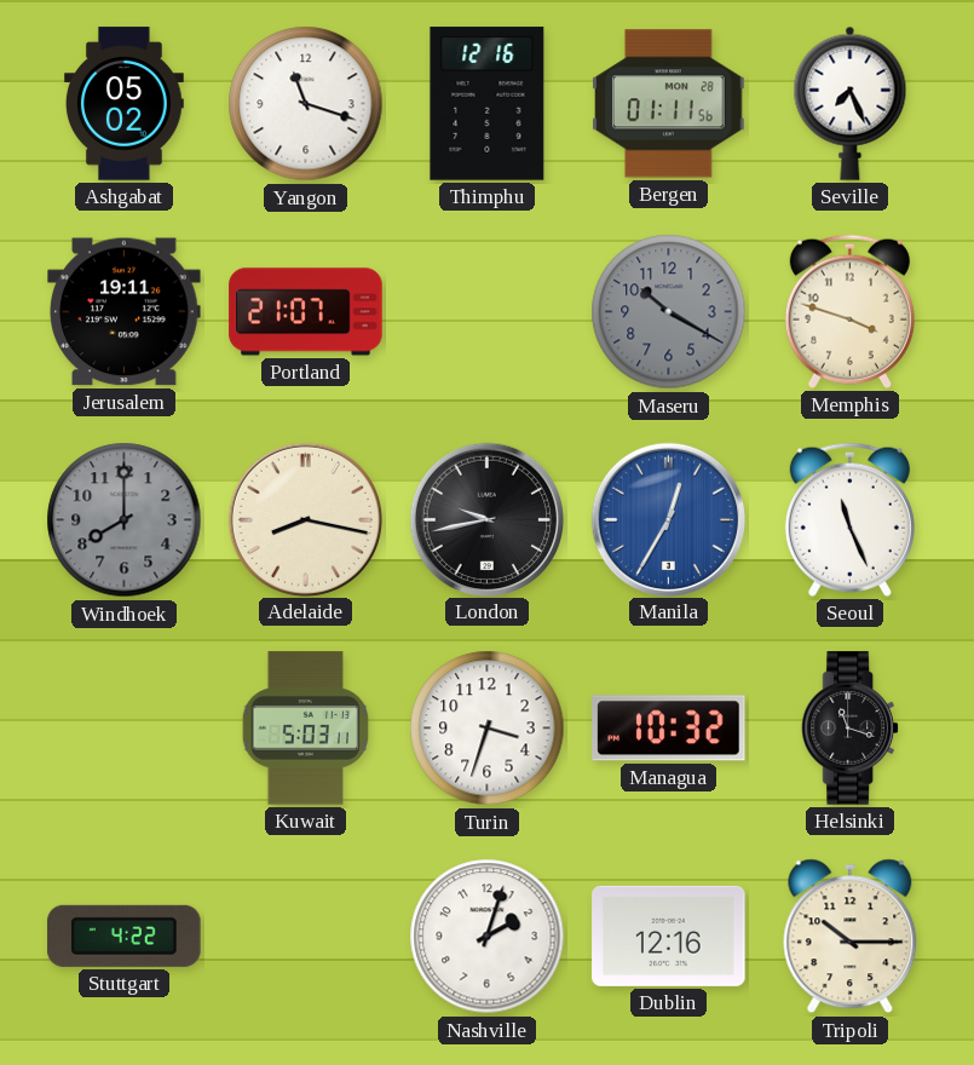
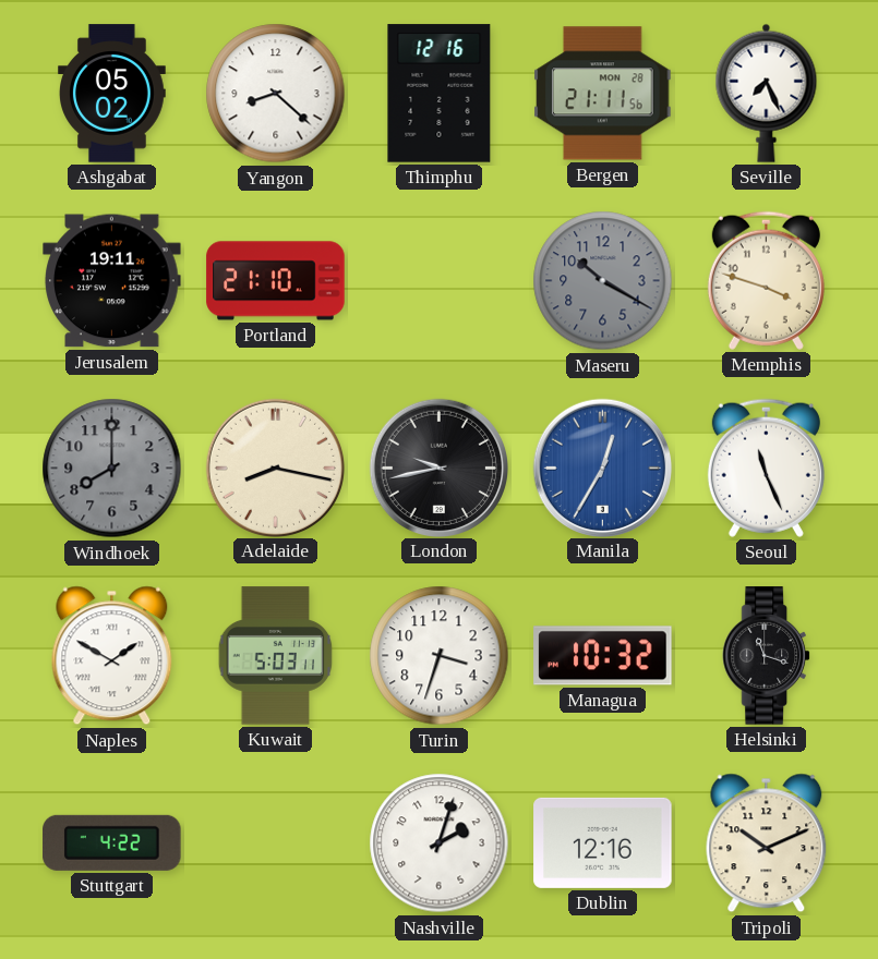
Yangon: 11:18 -> 8:22 (276, 94)
Bergen: 01:11 -> 21:11 (603, 94)
Portland: 21:07 -> 21:10 (276, 281)
Naples: none -> 1:50 (112, 656)
Tripoli: 10:15 -> 10:11 (767, 843)
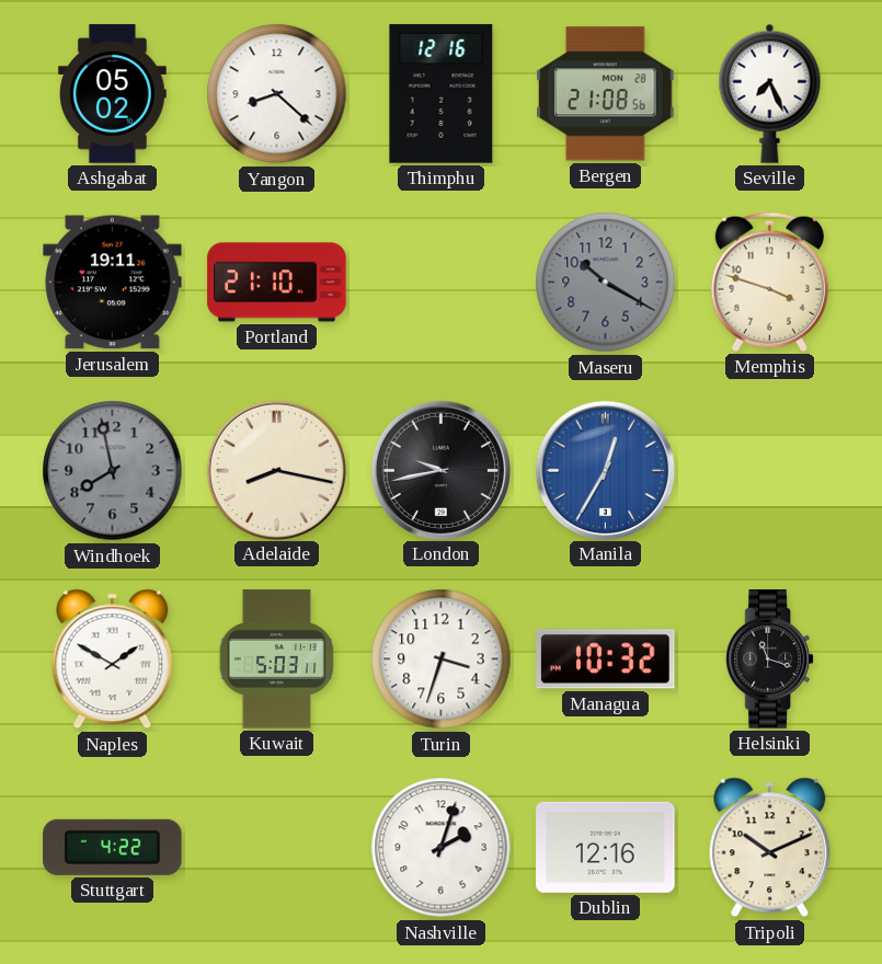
Bergen: 21:11 -> 21:08 (606, 94)
Windhoek: 8:00 -> 7:58 (113, 471)
Seoul: 11:26 -> none (766, 468)
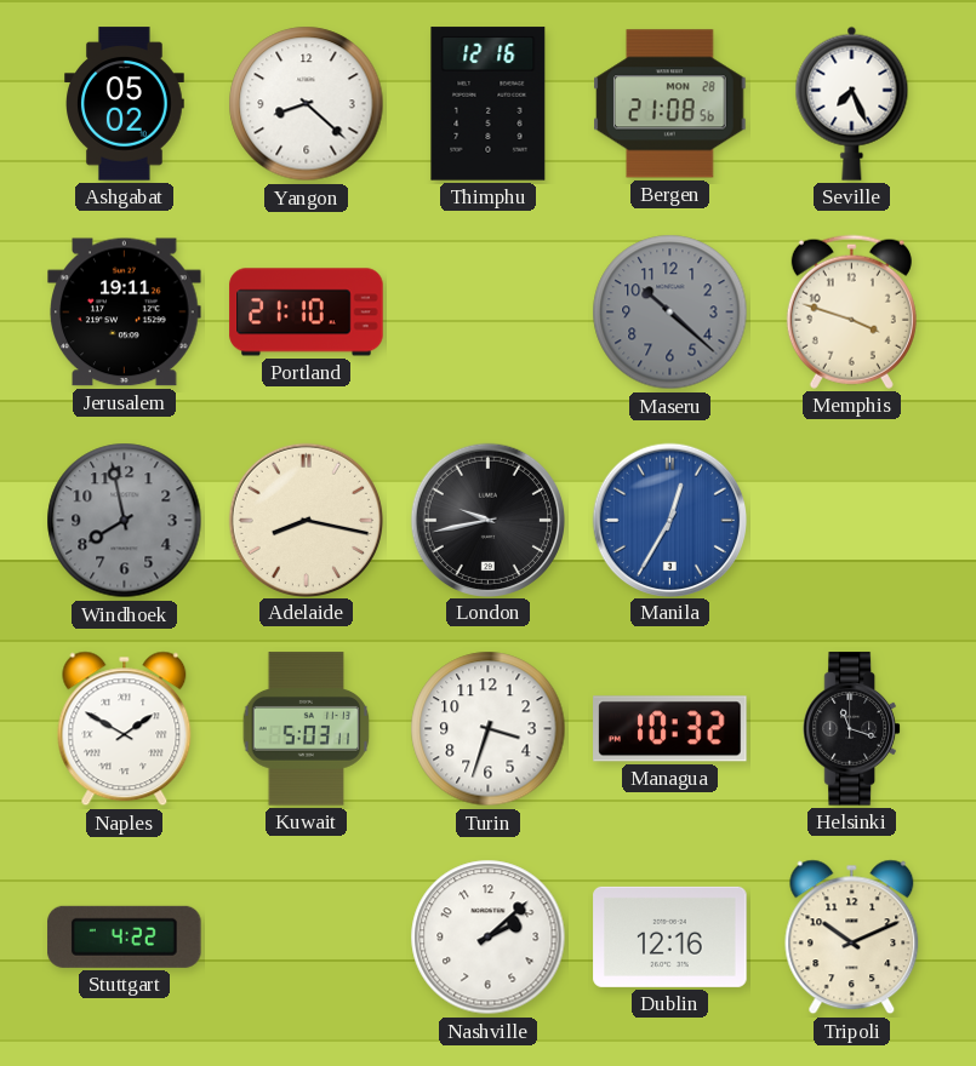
Maseru: 10:20 -> 10:22 (670, 313)
Nashville: 2:03 -> 2:08 (489, 938)
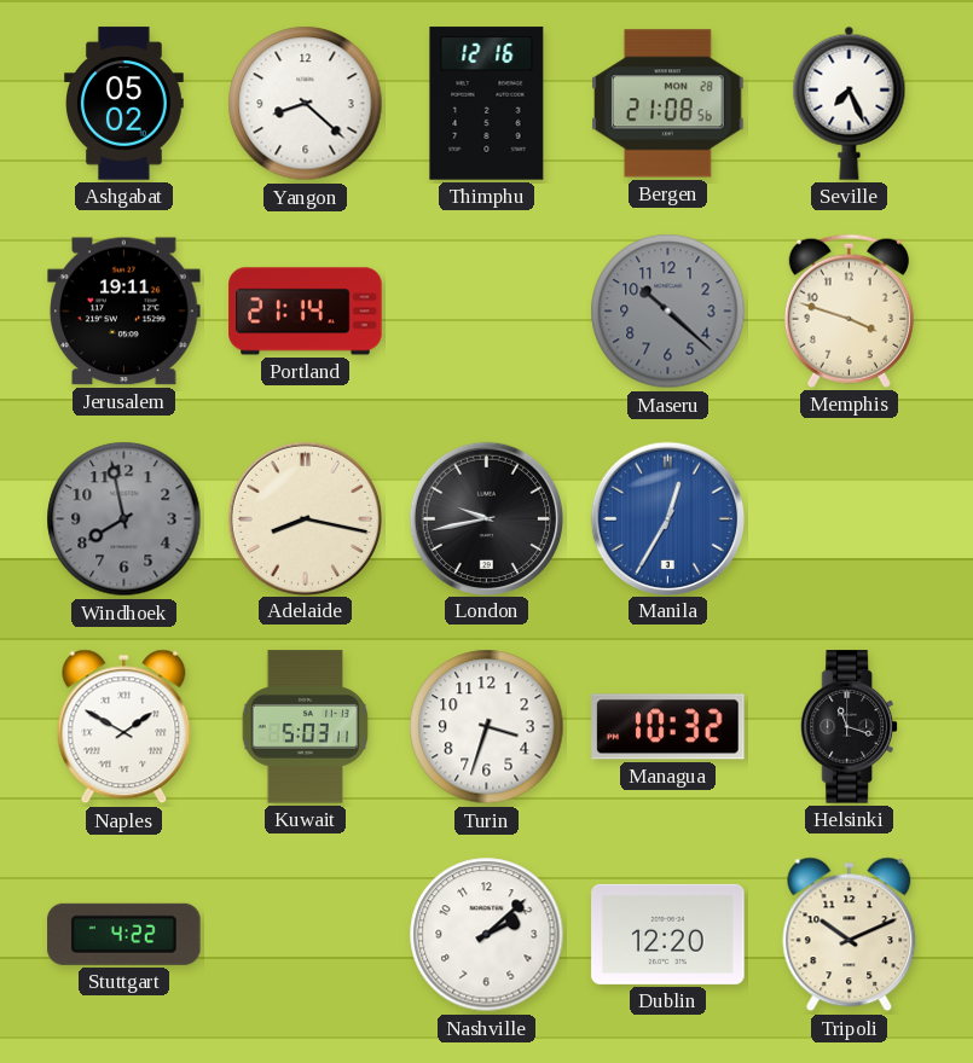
Portland: 21:10 -> 21:14 (306, 312)
Dublin: 12:16 -> 12:20 (668, 934)
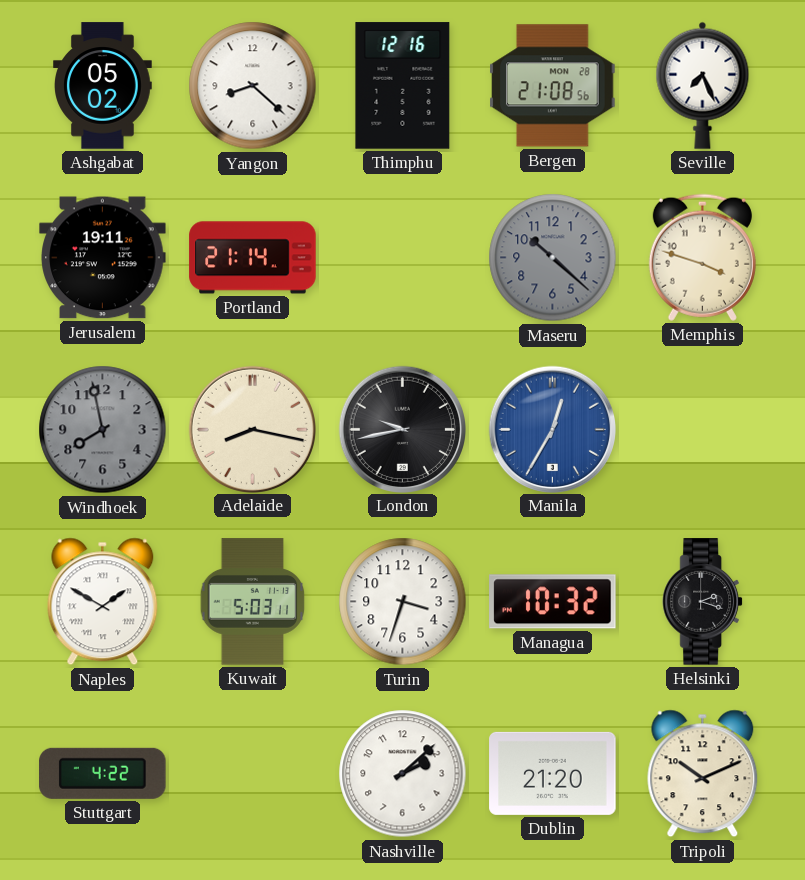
Helsinki: 11:18 -> 2:18 (702, 602)
Dublin: 12:20 -> 21:20 (553, 773)
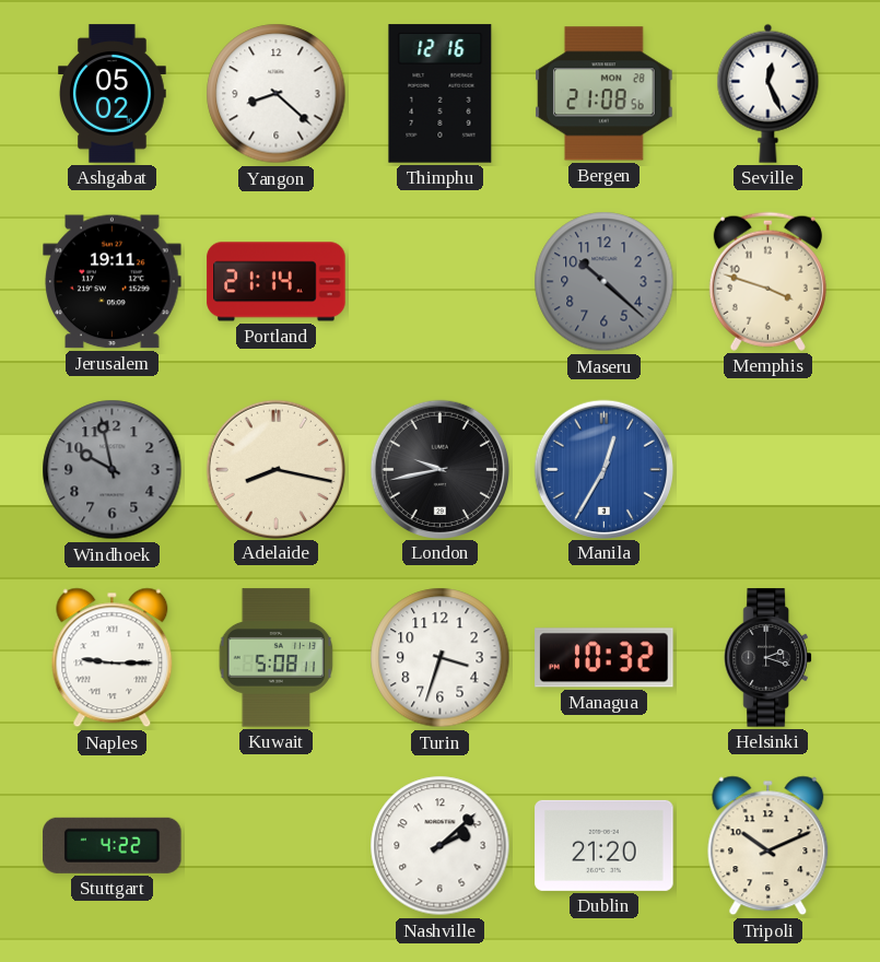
Seville: 7:26 -> 12:26 (768, 93)
Windhoek: 7:58 -> 9:58 (113, 470)
Naples: 1:50 -> 9:15 (113, 658)
Kuwait: 5:03 -> 5:08 (277, 658)
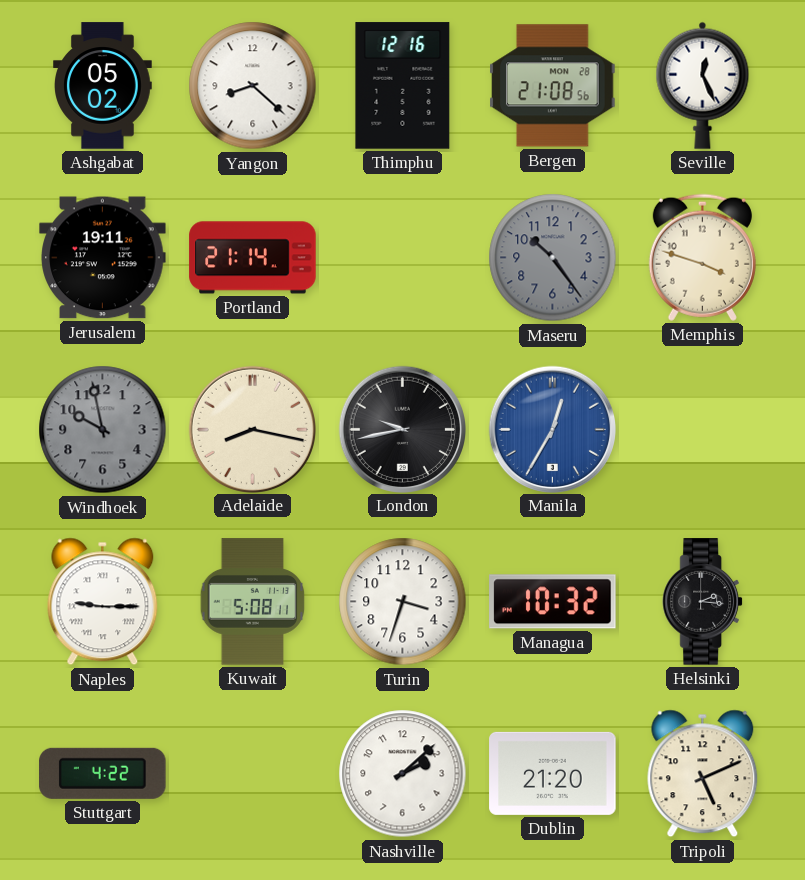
Maseru: 10:22 -> 10:24 (553, 258)
Helsinki: 2:18 -> 2:16 (702, 602)
Tripoli: 10:11 -> 5:11 (703, 774)
